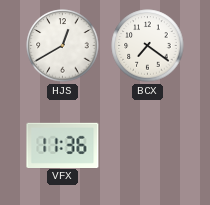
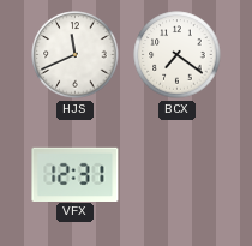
HJS: 12:40 -> 11:41 (76, 55)
VFX: 11:36 -> 12:31 (76, 174)
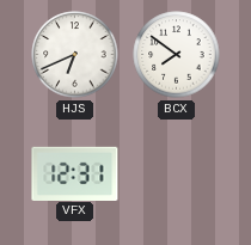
HJS: 11:41 -> 6:41 (75, 55)
BCX: 7:21 -> 7:51 (177, 55)
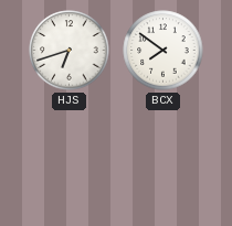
HJS: 6:41 -> 6:42 (70, 51)
VFX: 12:31 -> none (75, 173)
